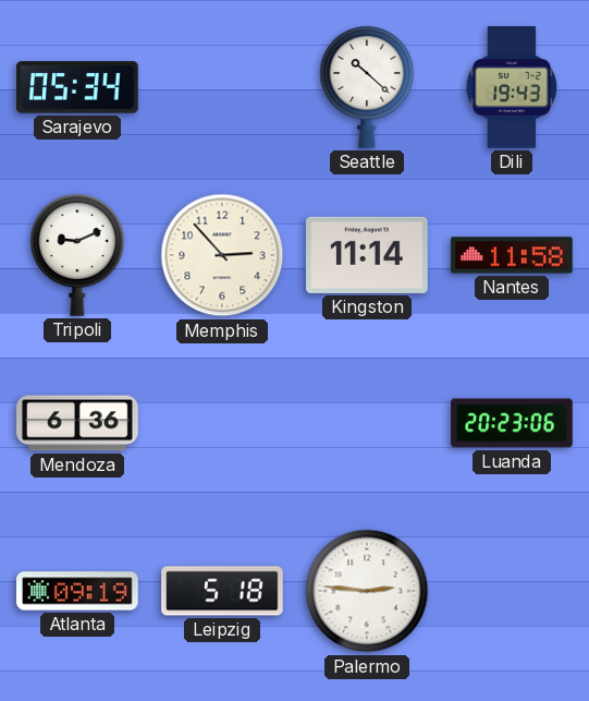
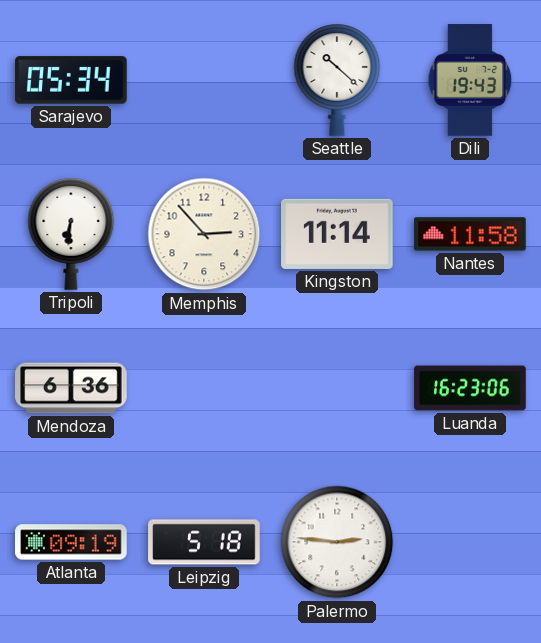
Tripoli: 9:11 -> 6:31 (71, 234)
Luanda: 20:23 -> 16:23 (470, 388)
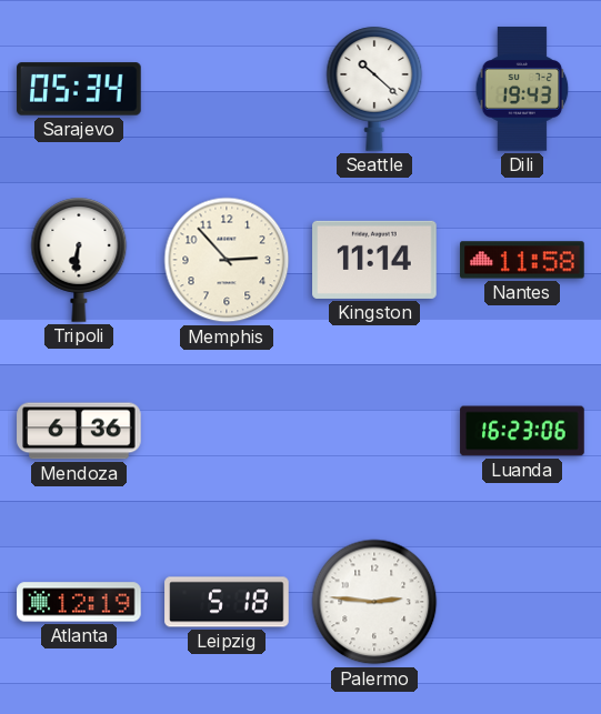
Atlanta: 09:19 -> 12:19 (79, 602)
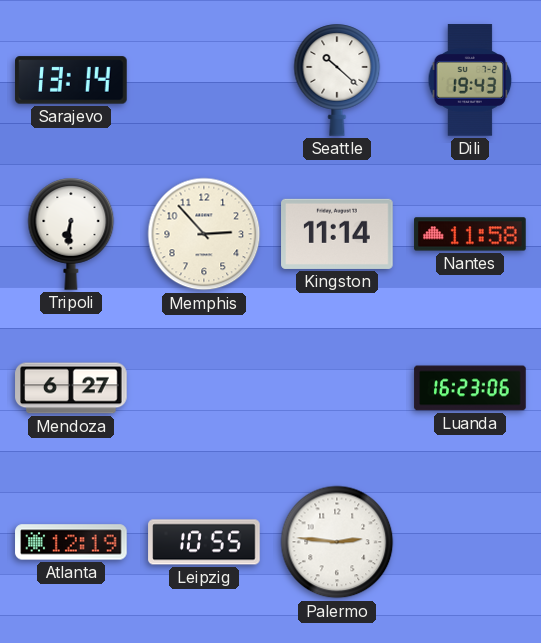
Sarajevo: 05:34 -> 13:14 (71, 80)
Mendoza: 6:36 -> 6:27 (71, 388)
Leipzig: 5:18 -> 10:55 (204, 542)
